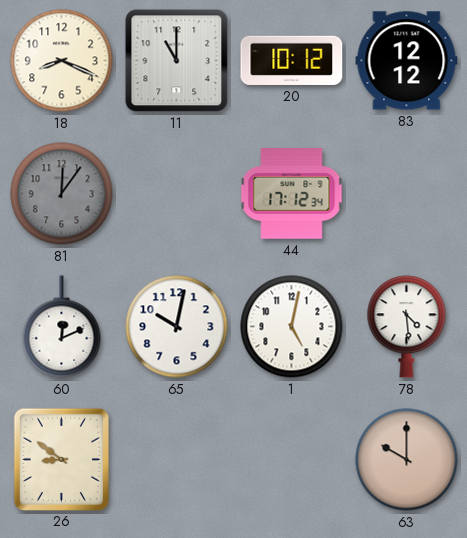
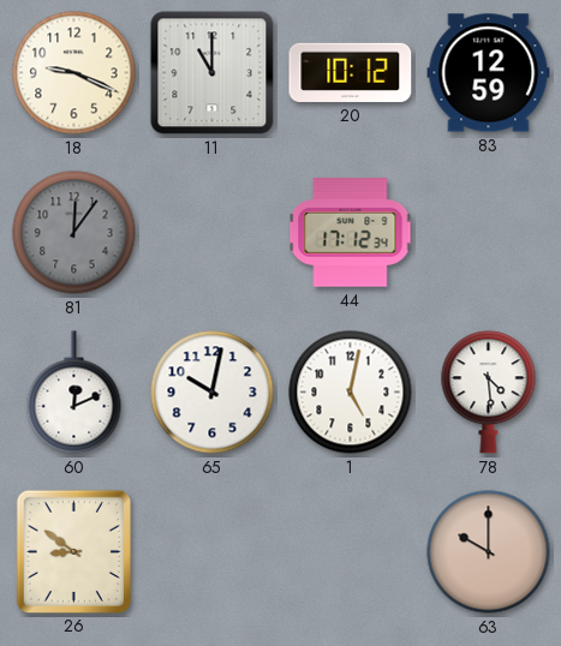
18: 8:19 -> 9:19 (74, 73)
83: 12:12 -> 12:59 (489, 73)
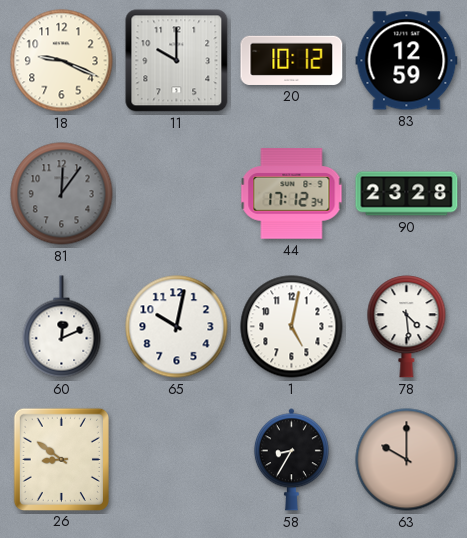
11: 11:00 -> 10:00 (177, 61)
90: none -> 23:28 (407, 194)
58: none -> 8:35 (291, 460)
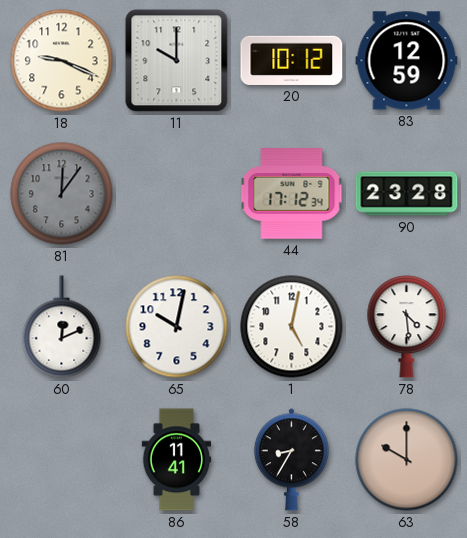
26: 8:51 -> none (61, 459)
86: none -> 11:41 (177, 460)
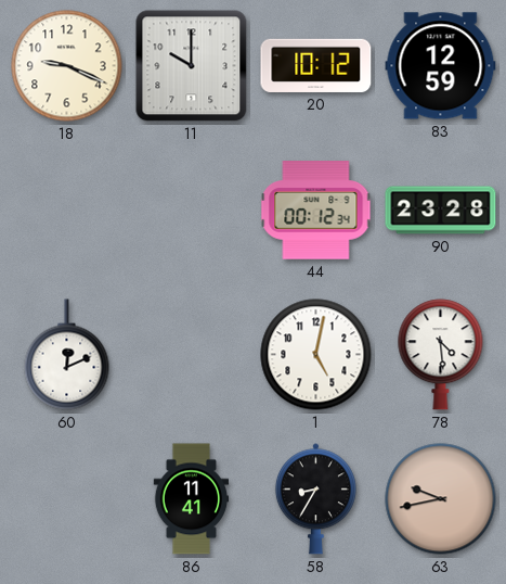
81: 12:06 -> none (62, 194)
44: 17:12 -> 00:12 (316, 211)
65: 10:02 -> none (177, 327)
63: 10:00 -> 9:43 (441, 499)
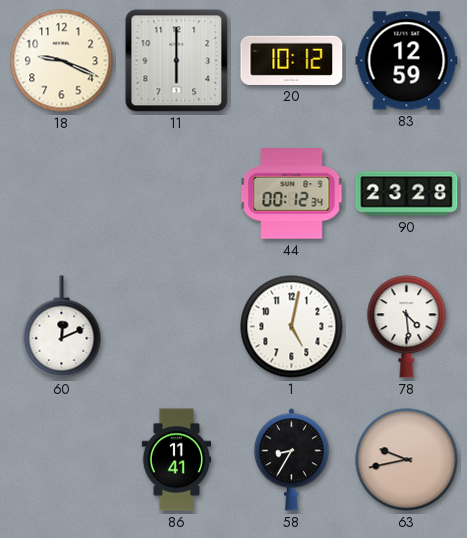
11: 10:00 -> 6:00 (177, 61)
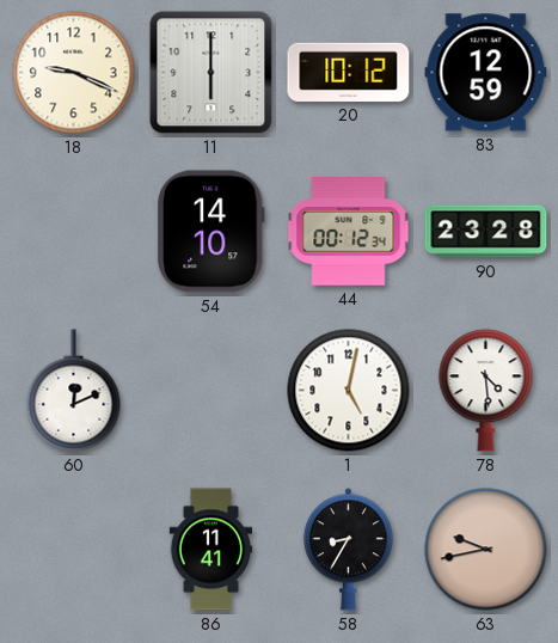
54: none -> 14:10 (211, 232)
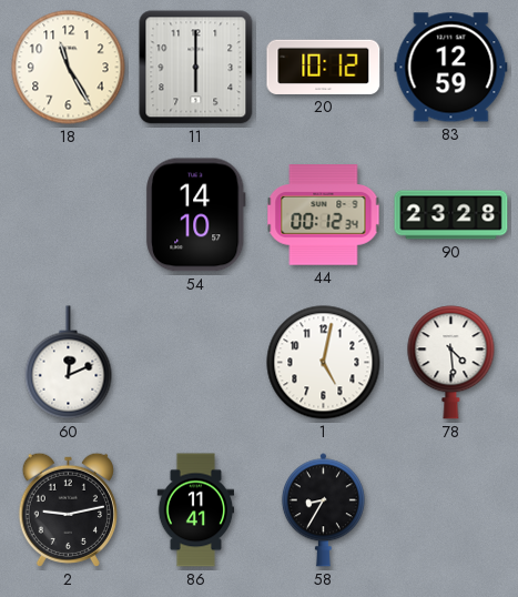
18: 9:19 -> 11:25 (69, 68)
2: none -> 9:13 (68, 509)
63: 9:43 -> none (486, 550)
